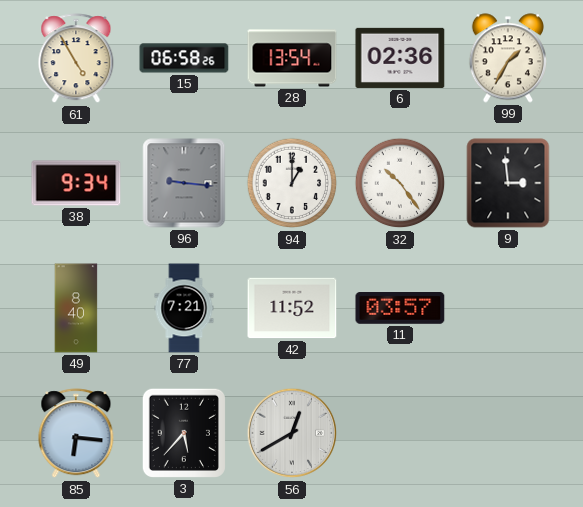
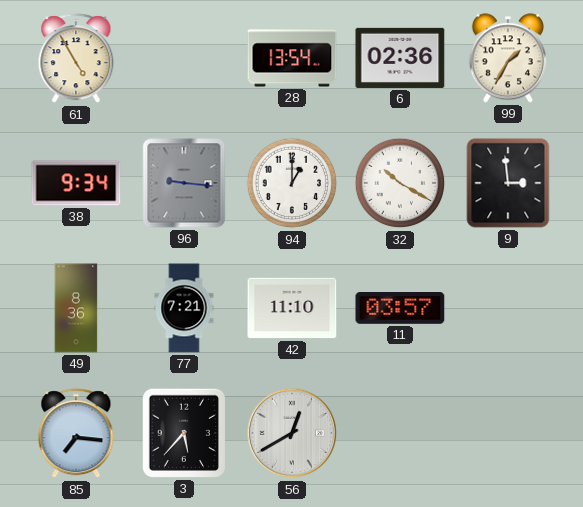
15: 06:58 -> none (184, 58)
32: 10:24 -> 10:20 (400, 183)
49: 8:40 -> 8:36 (76, 308)
42: 11:52 -> 11:10 (292, 308)
85: 6:16 -> 7:16 (76, 434)
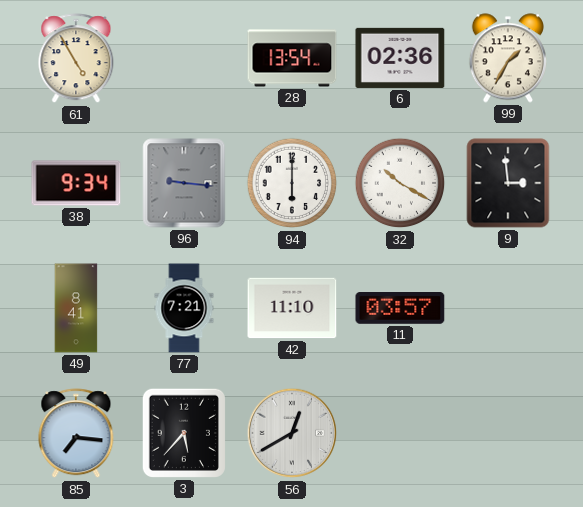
94: 1:00 -> 6:00 (292, 183)
49: 8:36 -> 8:41 (76, 308)
